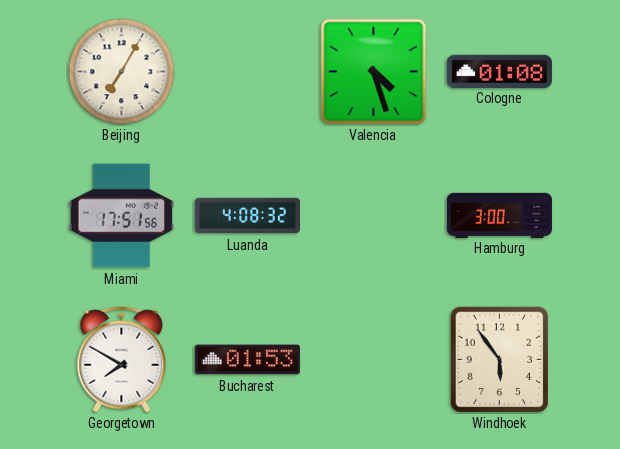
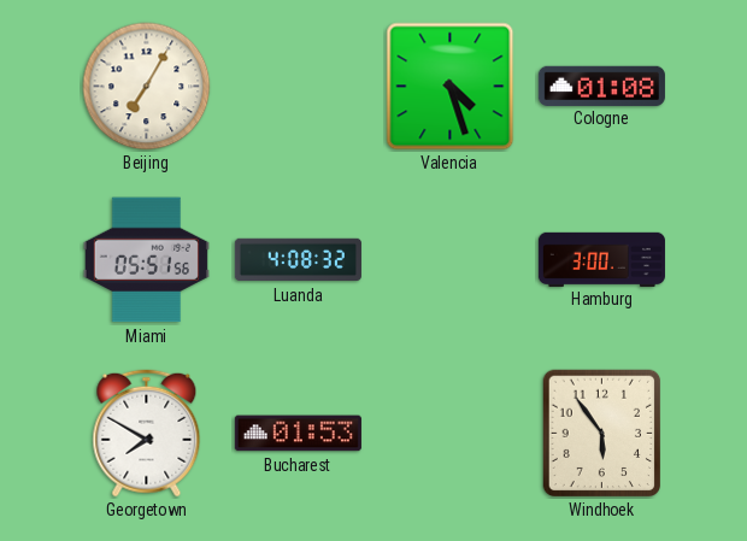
Miami: 17:51 -> 05:51 (146, 260)
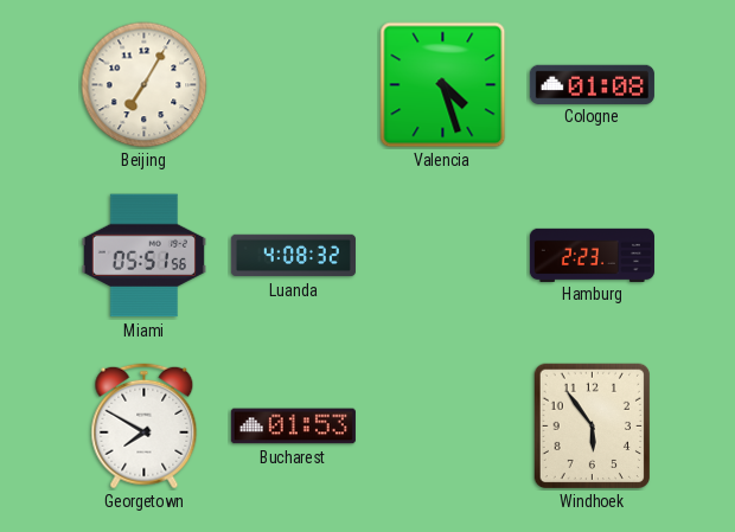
Hamburg: 3:00 -> 2:23 (592, 255)
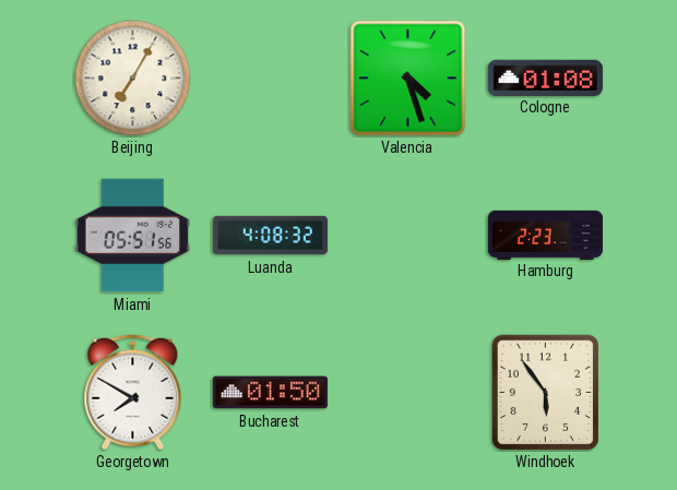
Bucharest: 01:53 -> 01:50 (270, 393)
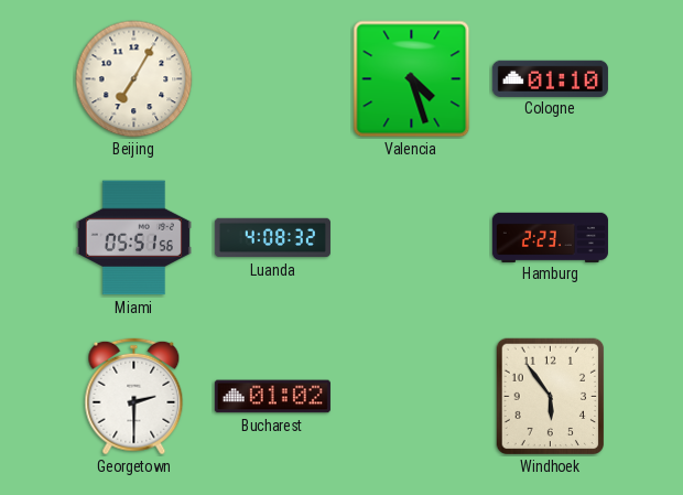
Cologne: 01:08 -> 01:10 (550, 78)
Georgetown: 7:50 -> 2:30 (134, 397)
Bucharest: 01:50 -> 01:02 (272, 397)
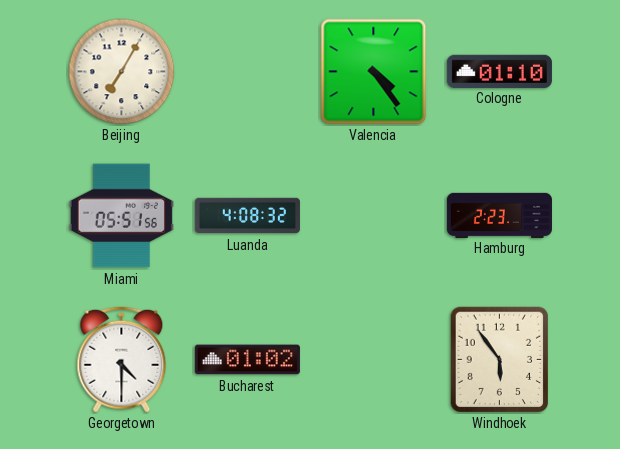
Valencia: 4:27 -> 4:24 (374, 72)
Georgetown: 2:30 -> 4:30 (122, 360)
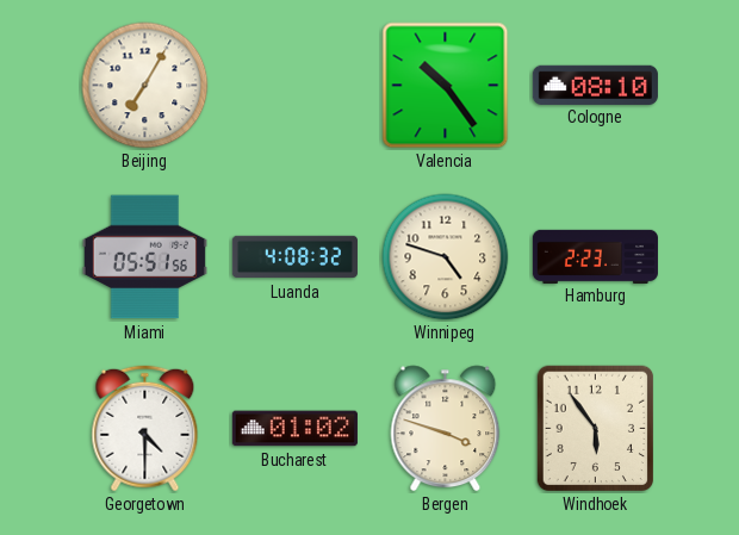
Valencia: 4:24 -> 10:24 (446, 86)
Cologne: 01:10 -> 08:10 (595, 85)
Winnipeg: none -> 4:48 (446, 257)
Bergen: none -> 3:48 (446, 429)
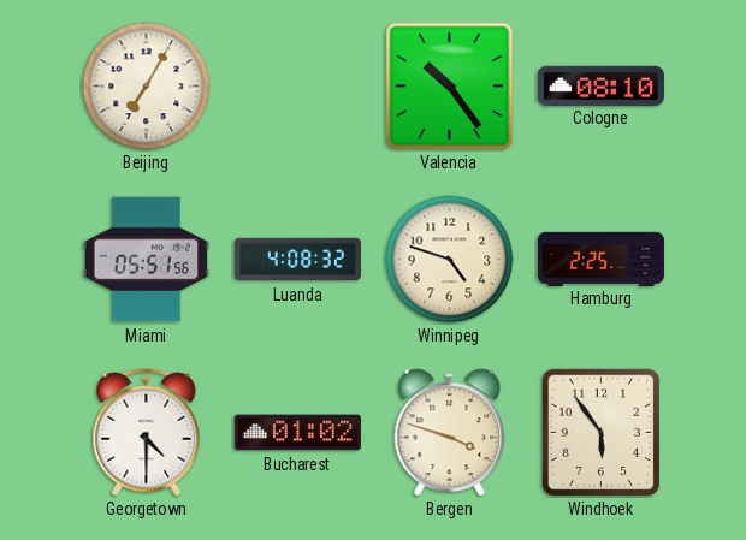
Hamburg: 2:23 -> 2:25 (600, 259)
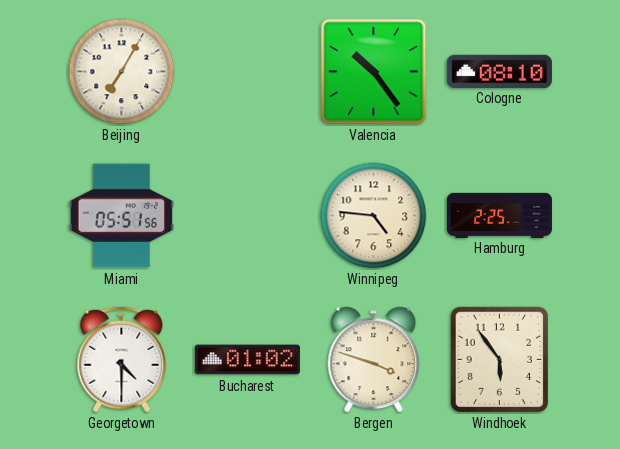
Luanda: 4:08 -> none (297, 260)
Winnipeg: 4:48 -> 4:46 (374, 216)
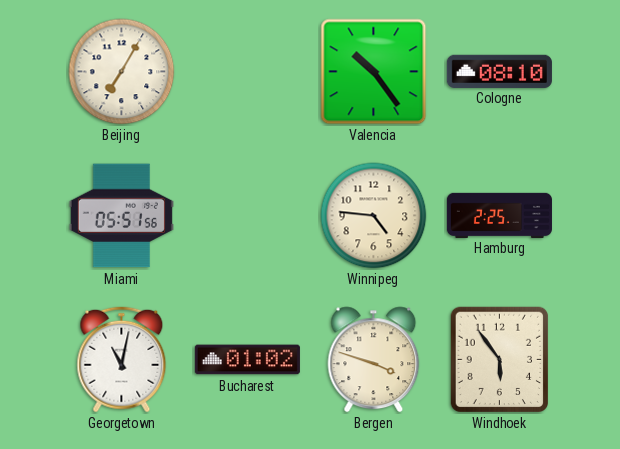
Georgetown: 4:30 -> 11:02 (122, 360)
